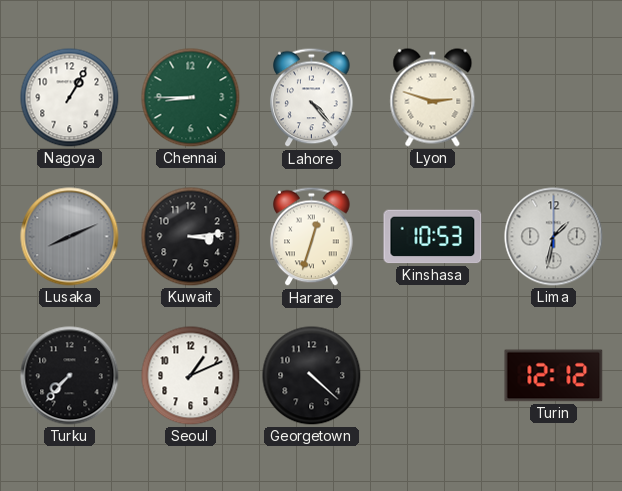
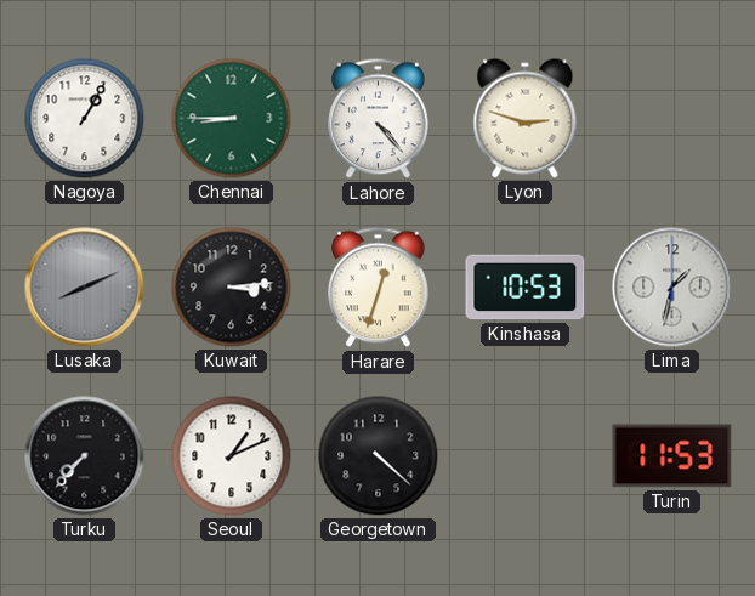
Turin: 12:12 -> 11:53 (672, 456)
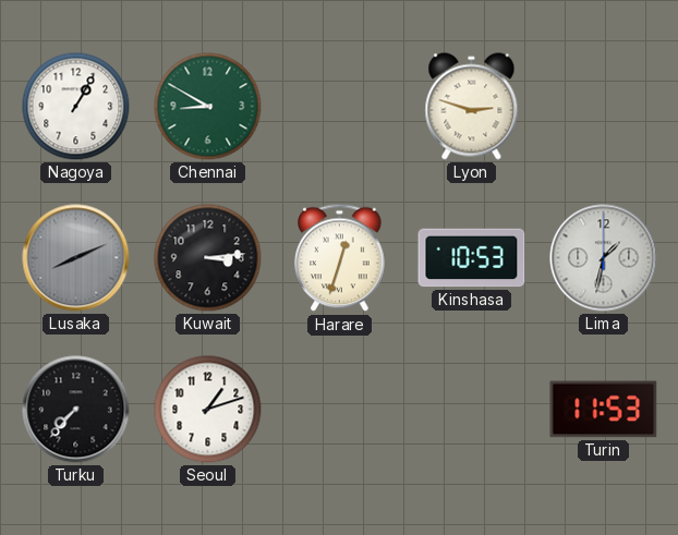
Chennai: 8:45 -> 8:50 (208, 107)
Lahore: 4:23 -> none (379, 119)
Seoul: 1:11 -> 1:12 (208, 410)
Georgetown: 4:22 -> none (379, 456)
